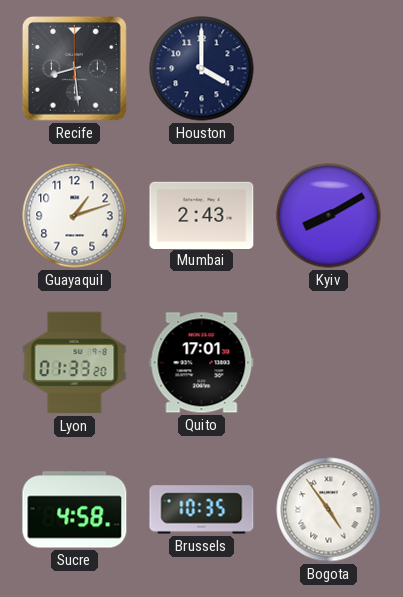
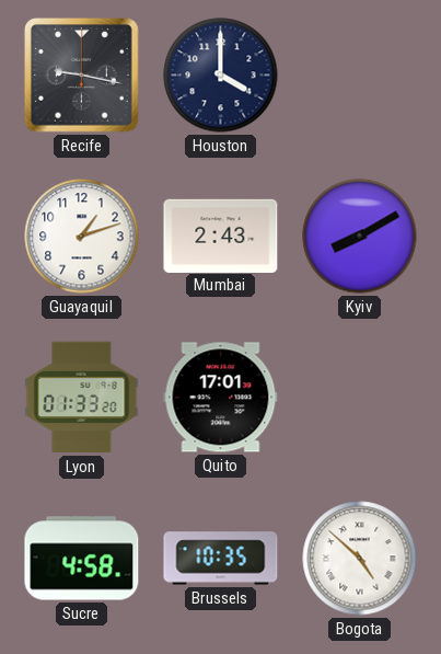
Recife: 8:29 -> 9:17 (81, 74)
Bogota: 4:54 -> 4:52 (360, 559)
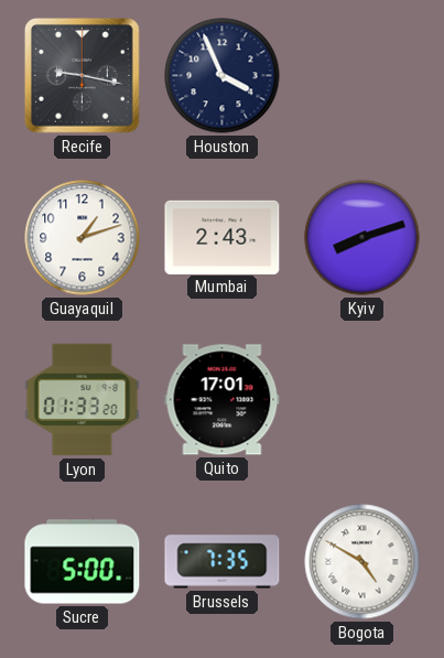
Houston: 4:00 -> 3:56 (223, 76)
Kyiv: 8:10 -> 8:12 (362, 238)
Sucre: 4:58 -> 5:00 (83, 562)
Brussels: 10:35 -> 7:35 (223, 562)
Bogota: 4:52 -> 4:50 (362, 562)
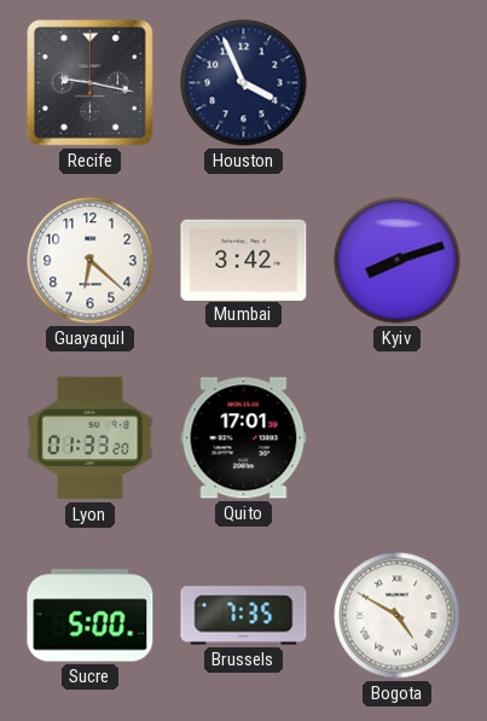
Guayaquil: 1:12 -> 6:22 (91, 261)
Mumbai: 2:43 -> 3:42 (244, 260)
